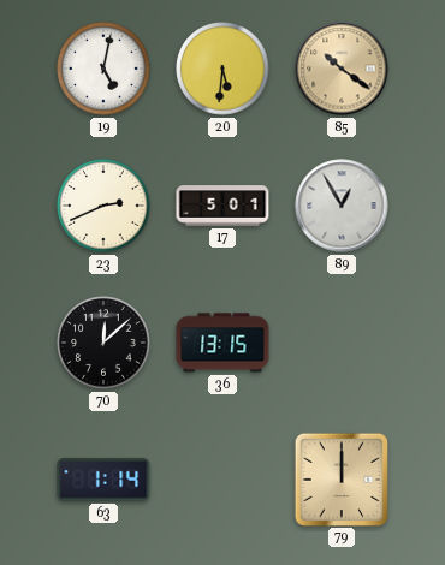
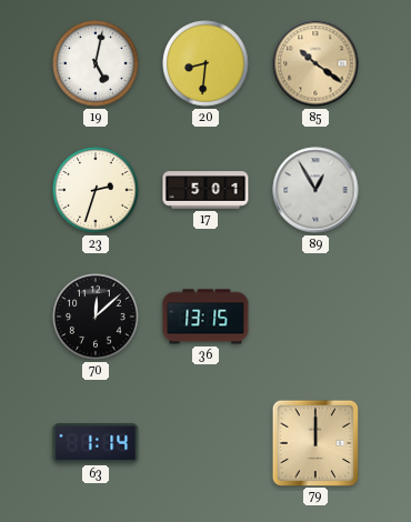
20: 5:31 -> 8:31 (205, 63)
23: 2:41 -> 2:33 (96, 190)
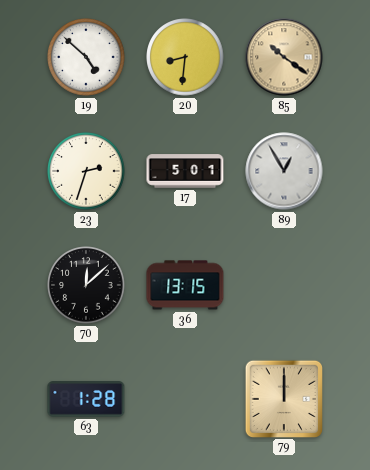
19: 5:02 -> 4:52 (86, 57)
63: 1:14 -> 1:28 (86, 399)
